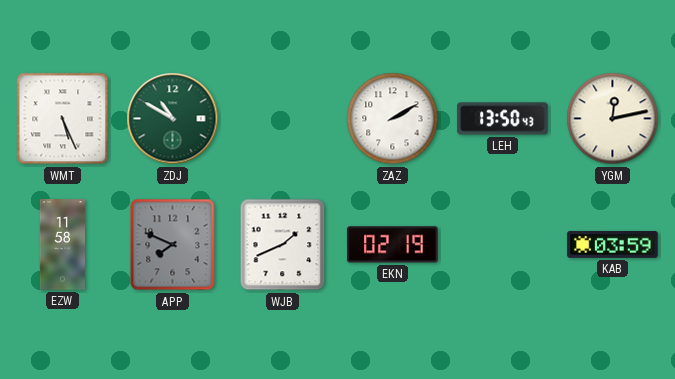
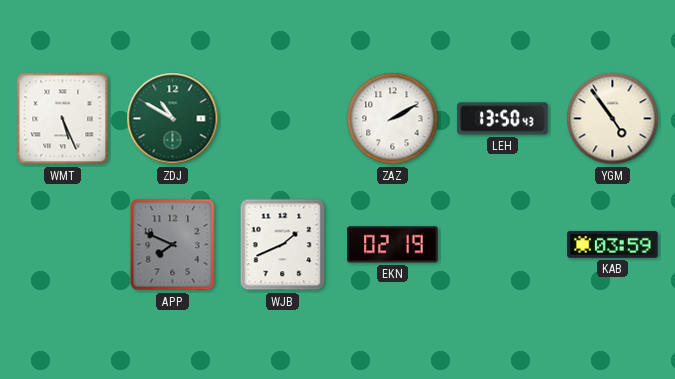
YGM: 12:13 -> 4:54 (613, 119)
EZW: 11:58 -> none (62, 245)
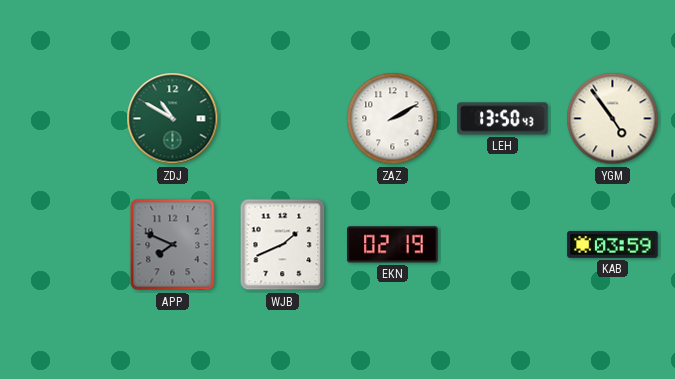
WMT: 5:26 -> none (63, 119)
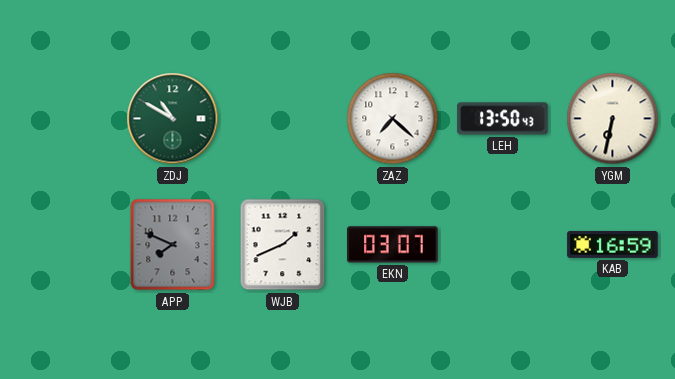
ZAZ: 2:10 -> 7:22 (393, 119)
YGM: 4:54 -> 6:32 (613, 119)
EKN: 02:19 -> 03:07 (393, 245)
KAB: 03:59 -> 16:59 (613, 244)
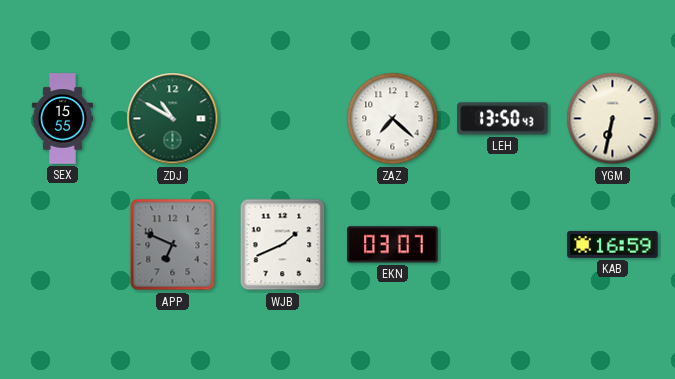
SEX: none -> 15:55 (62, 119)
APP: 7:49 -> 6:49 (173, 245)
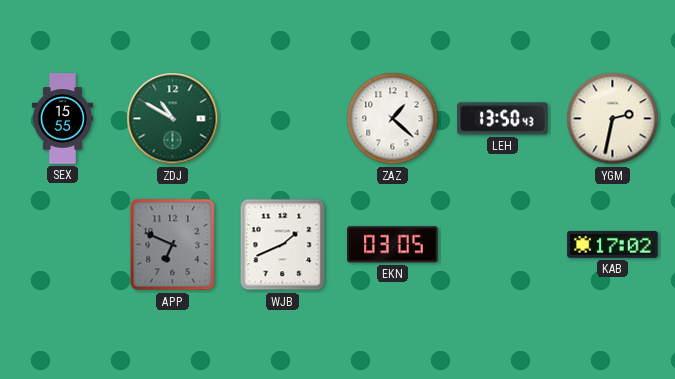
ZAZ: 7:22 -> 1:22 (393, 119)
YGM: 6:32 -> 2:32 (613, 119)
EKN: 03:07 -> 03:05 (393, 245)
KAB: 16:59 -> 17:02 (613, 244)
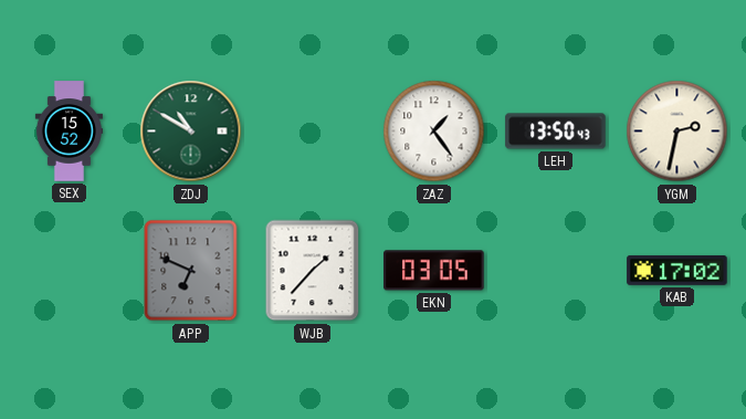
SEX: 15:55 -> 15:52 (69, 132)
ZAZ: 1:22 -> 1:24 (434, 132)
WJB: 1:41 -> 1:37 (313, 271)
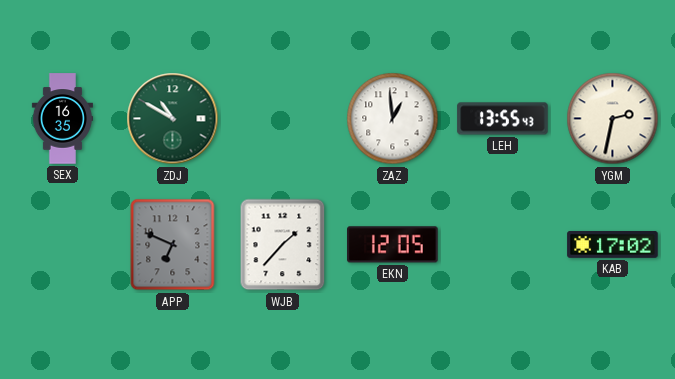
SEX: 15:52 -> 16:35 (62, 119)
ZAZ: 1:24 -> 12:59 (393, 119)
LEH: 13:50 -> 13:55 (503, 119)
EKN: 03:05 -> 12:05 (393, 245)
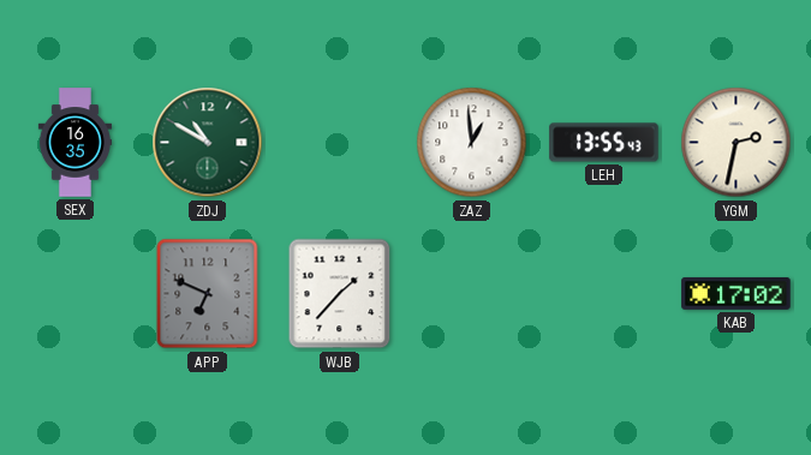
EKN: 12:05 -> none (393, 245)
